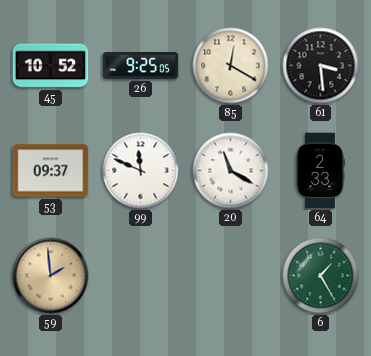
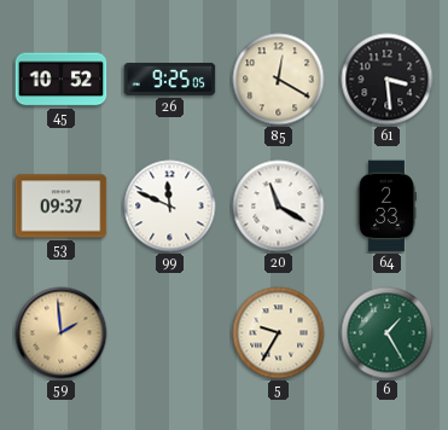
5: none -> 9:35 (279, 333)
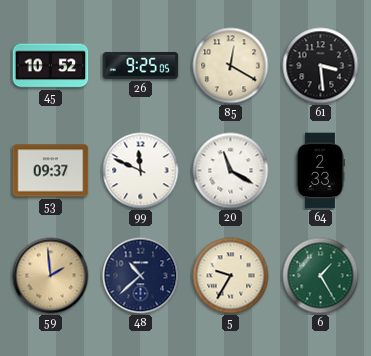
48: none -> 10:38 (141, 276)
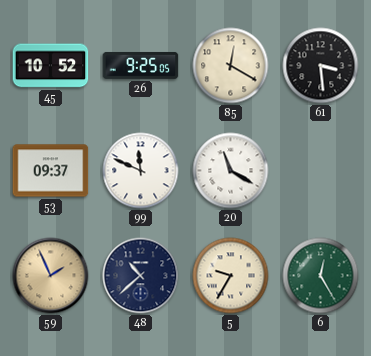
64: 2:33 -> none (320, 171)
59: 1:59 -> 1:56 (51, 276)
6: 1:25 -> 12:25 (321, 276)
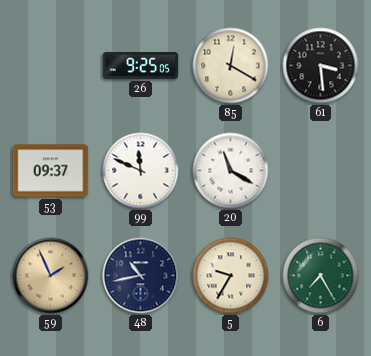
45: 10:52 -> none (51, 66)
48: 10:38 -> 10:43 (141, 276)
6: 12:25 -> 7:25 (321, 276)
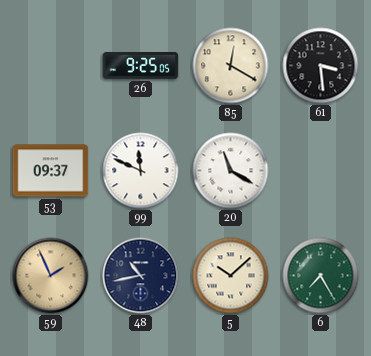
5: 9:35 -> 10:08 (231, 276)
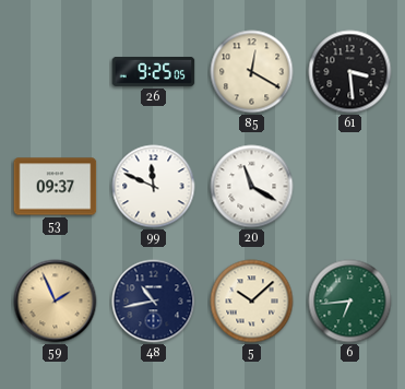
6: 7:25 -> 6:44 (350, 302)
